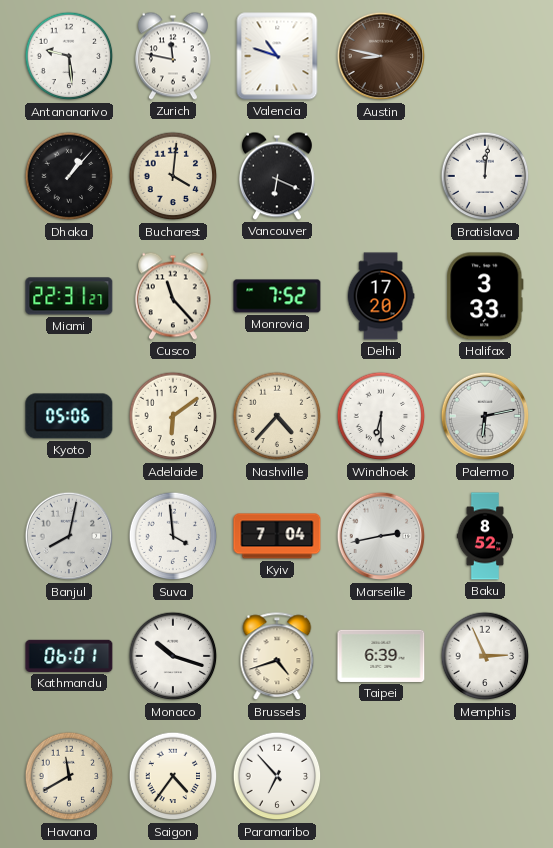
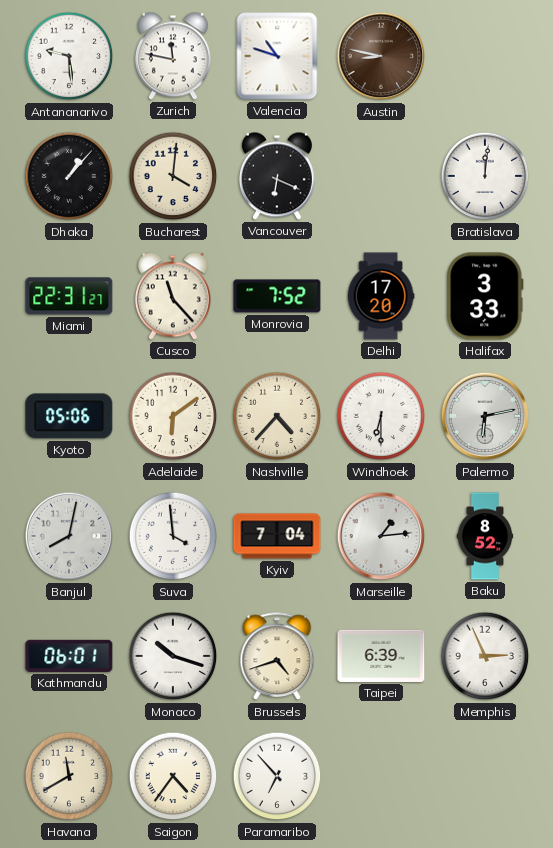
Marseille: 2:43 -> 1:14 (381, 536)
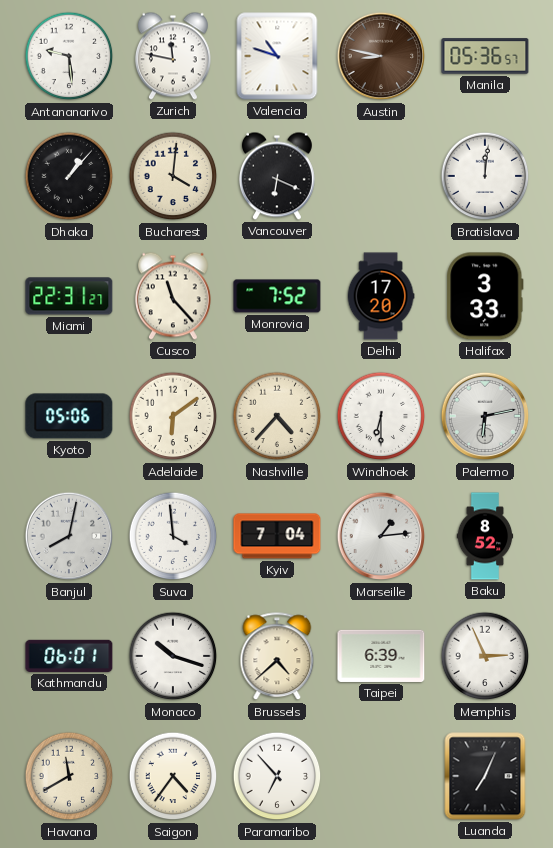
Manila: none -> 05:36 (485, 56)
Brussels: 4:42 -> 4:38 (277, 657)
Luanda: none -> 7:04 (485, 776)
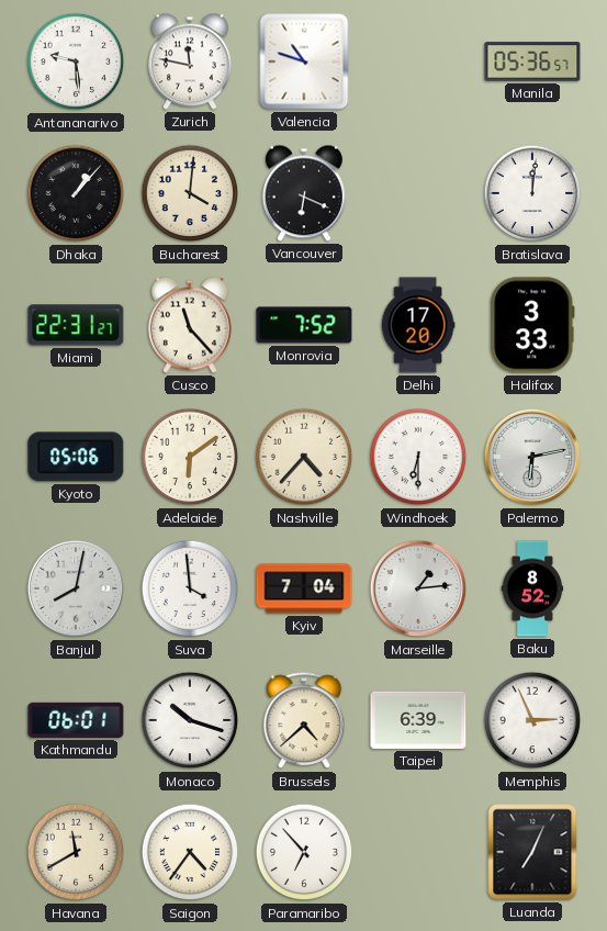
Austin: 8:47 -> none (381, 56)
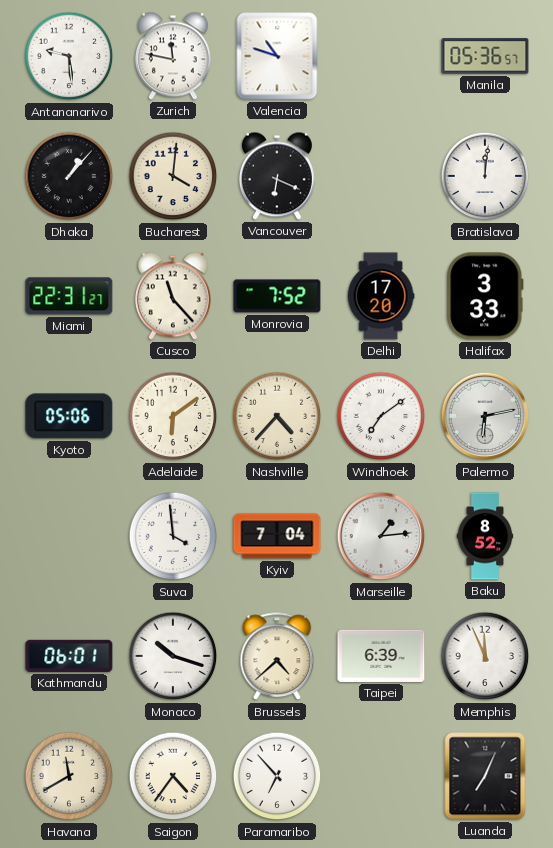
Windhoek: 6:30 -> 7:09 (381, 416)
Banjul: 8:02 -> none (76, 588)
Memphis: 2:56 -> 11:56 (485, 656)
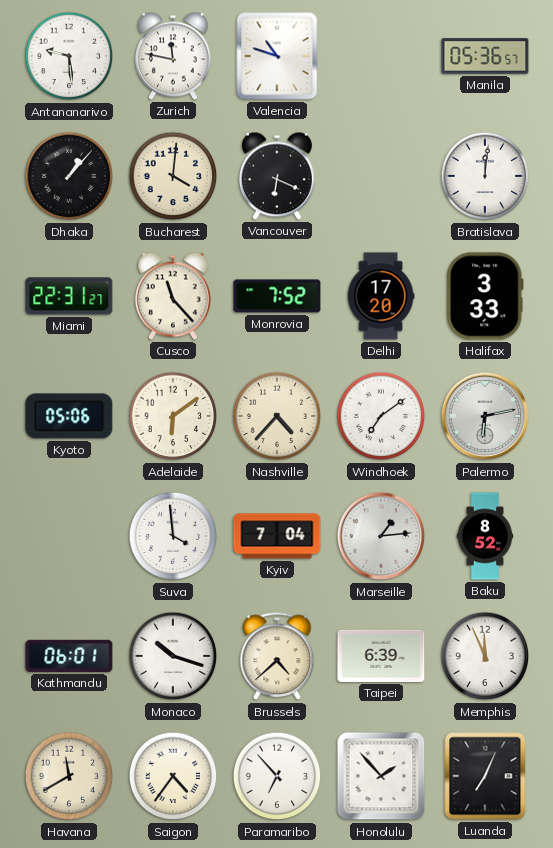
Honolulu: none -> 1:53 (381, 776)
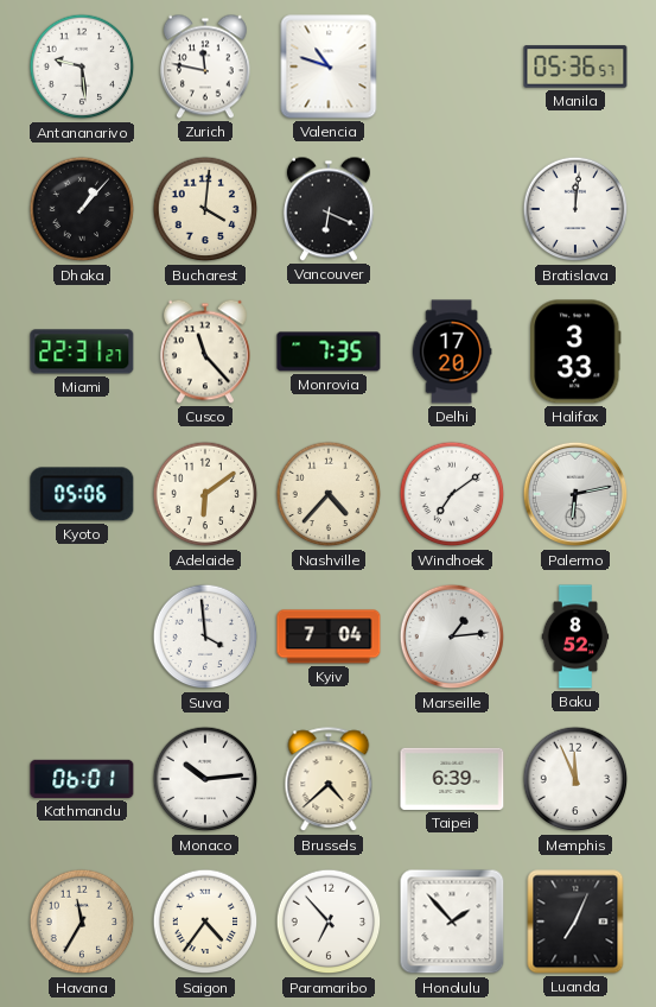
Monrovia: 7:52 -> 7:35 (329, 351)
Monaco: 10:18 -> 10:14 (205, 779)
Havana: 11:40 -> 11:35 (82, 921)
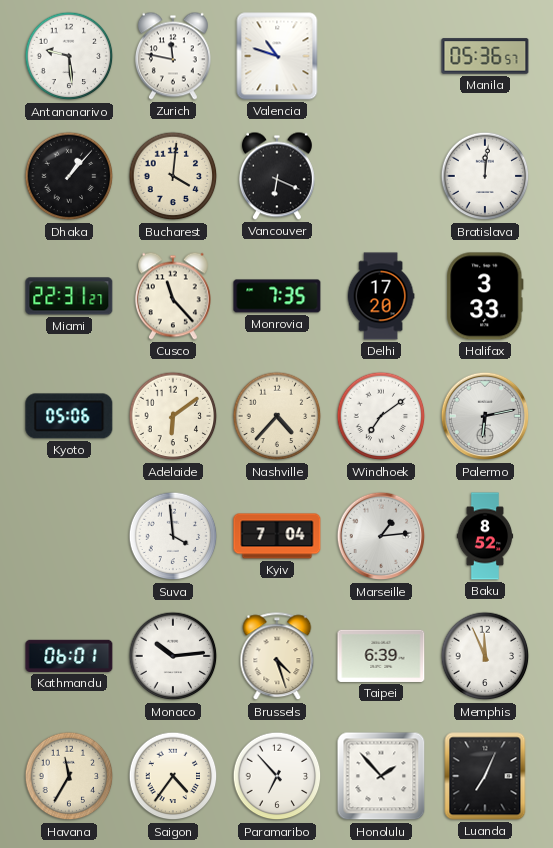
Brussels: 4:38 -> 4:27 (277, 657)
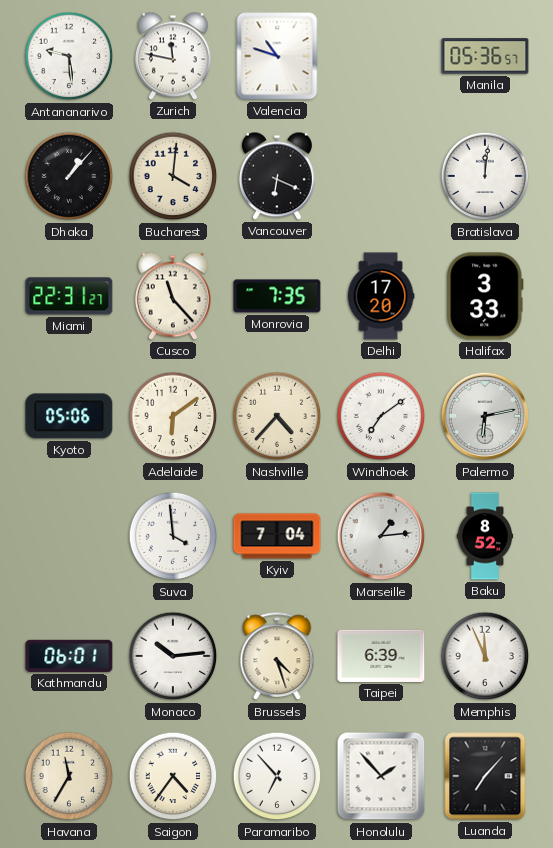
Luanda: 7:04 -> 7:07 (485, 776)
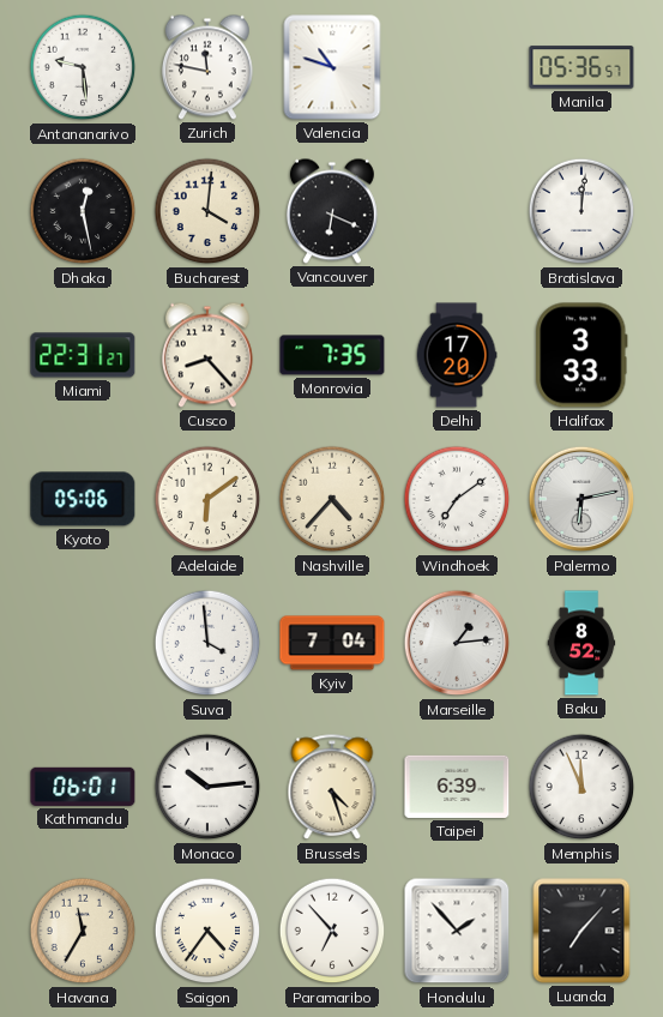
Dhaka: 1:07 -> 12:28 (83, 211)
Cusco: 11:23 -> 8:23 (207, 355)
